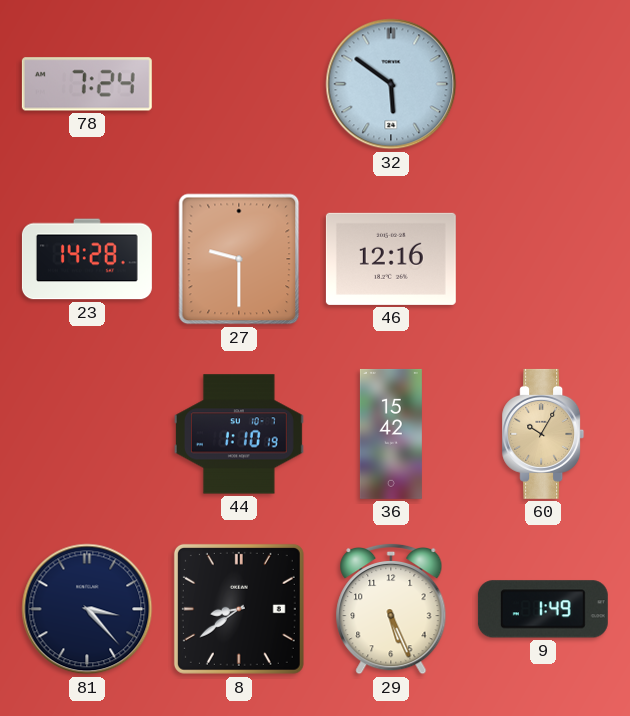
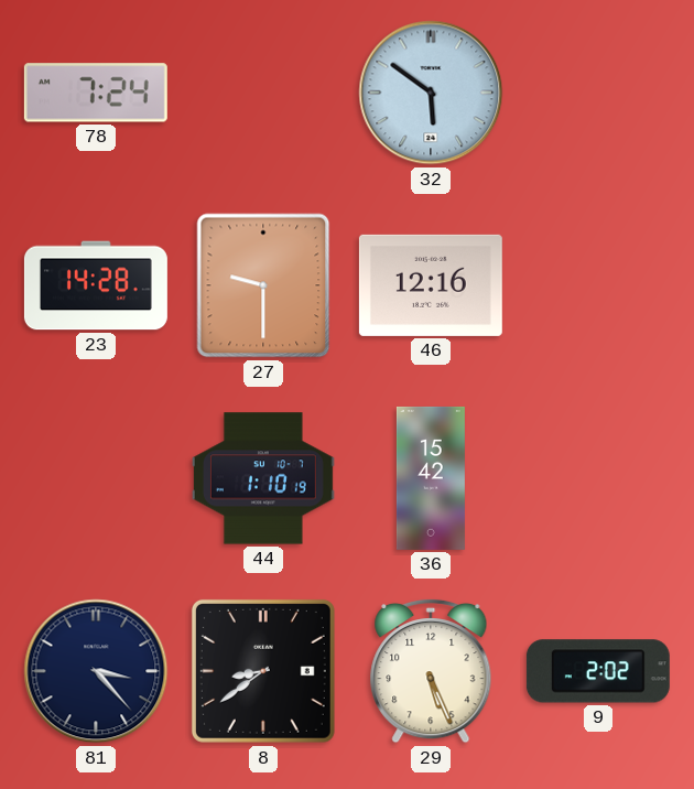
60: 10:05 -> none (543, 434)
9: 1:49 -> 2:02 (598, 671)
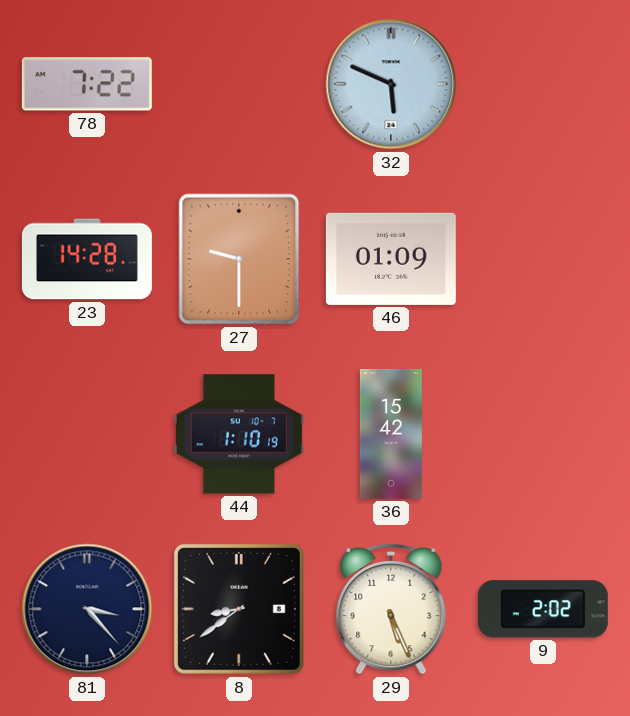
78: 7:24 -> 7:22 (87, 84)
32: 5:51 -> 5:49 (391, 84)
46: 12:16 -> 01:09 (391, 259)
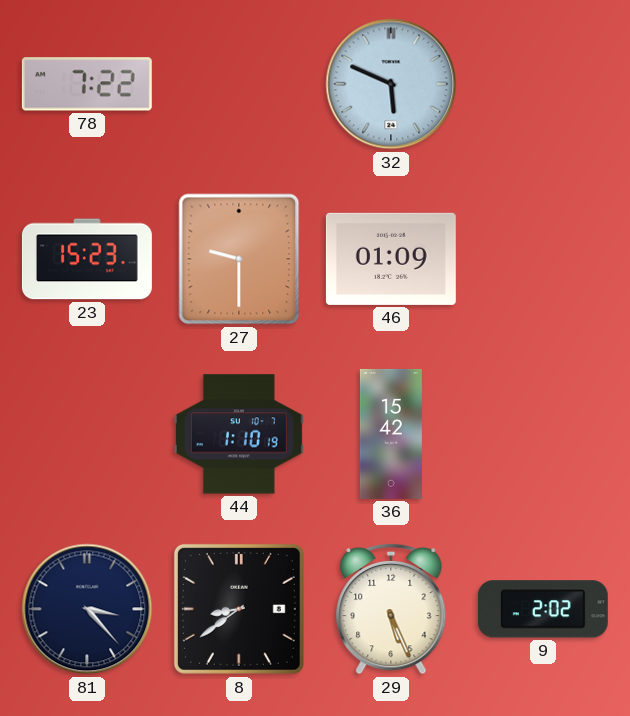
23: 14:28 -> 15:23 (87, 259)
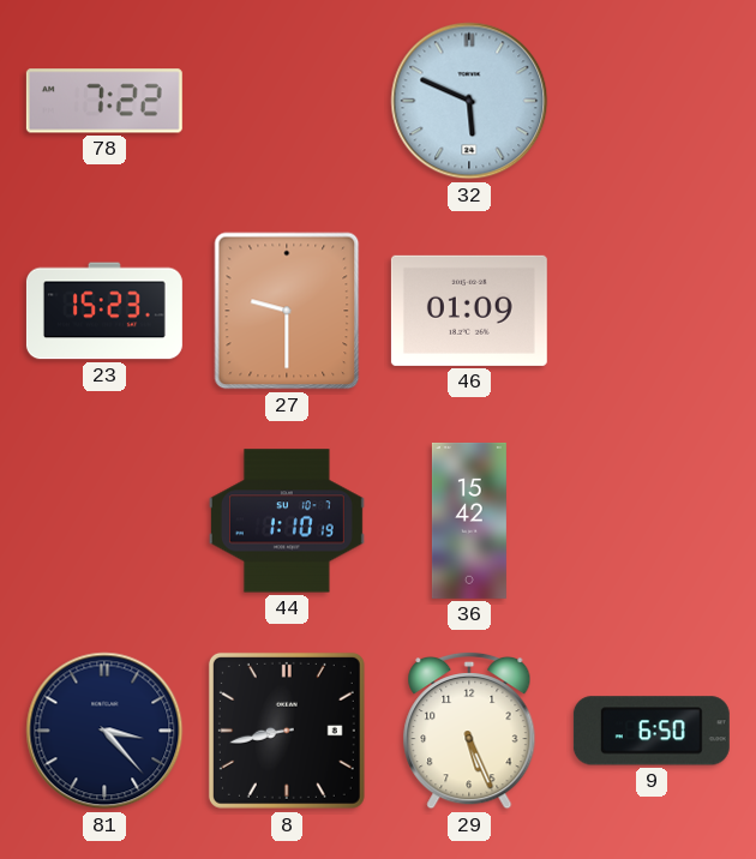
8: 8:39 -> 8:43 (287, 731)
9: 2:02 -> 6:50 (652, 731)
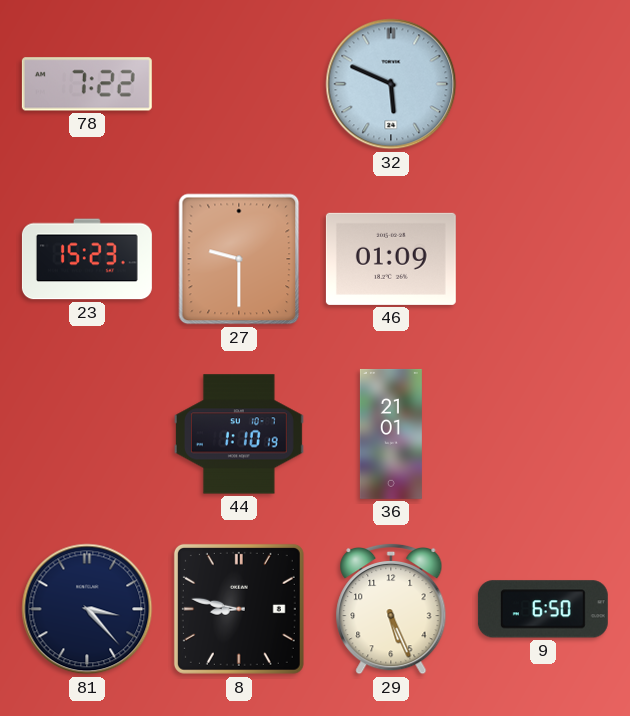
36: 15:42 -> 21:01 (391, 434)
8: 8:43 -> 8:47 (239, 609)
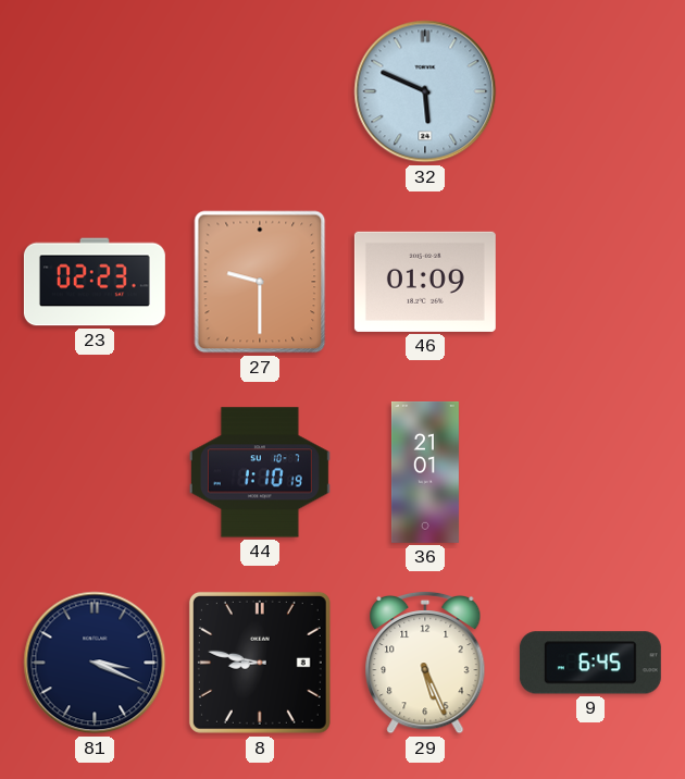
78: 7:22 -> none (87, 84)
23: 15:23 -> 02:23 (95, 282)
81: 3:23 -> 3:19 (95, 663)
9: 6:50 -> 6:45 (590, 663)
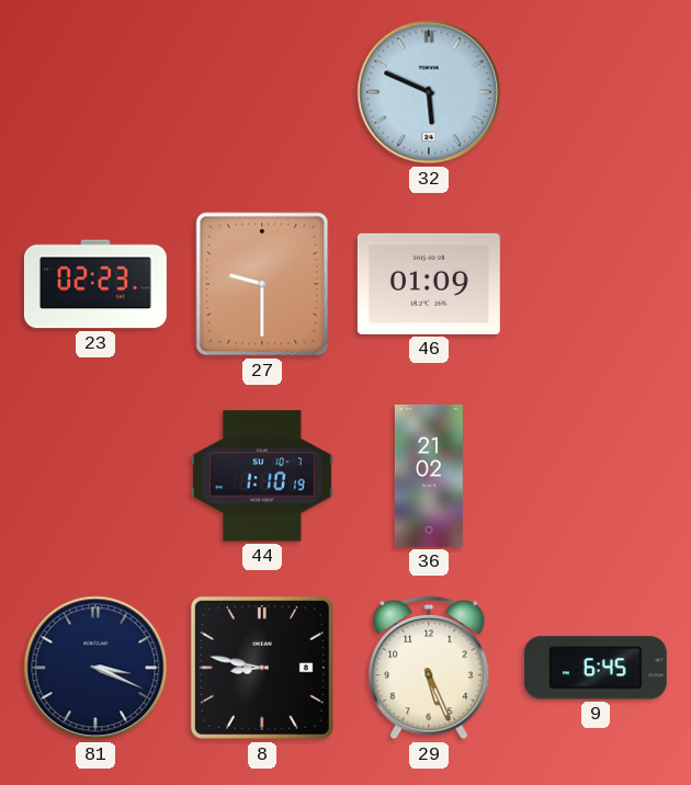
36: 21:01 -> 21:02 (429, 476)
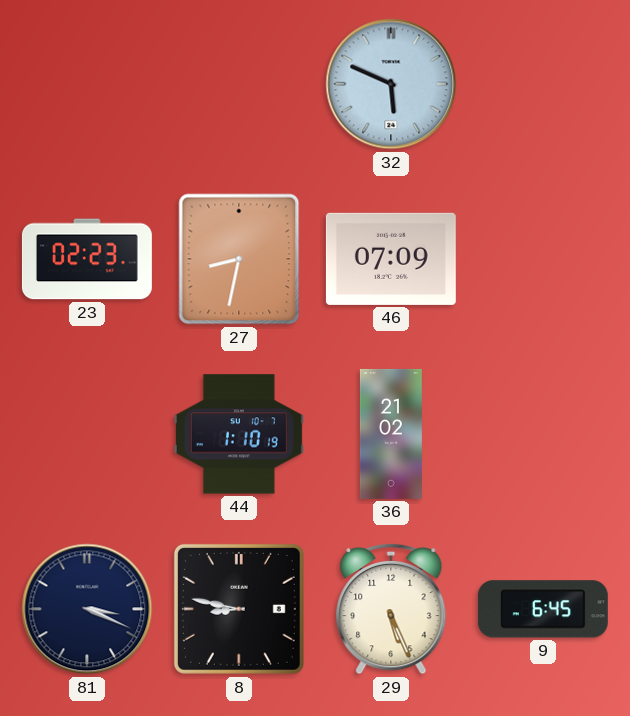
27: 9:30 -> 8:32 (239, 259)
46: 01:09 -> 07:09 (391, 259)
